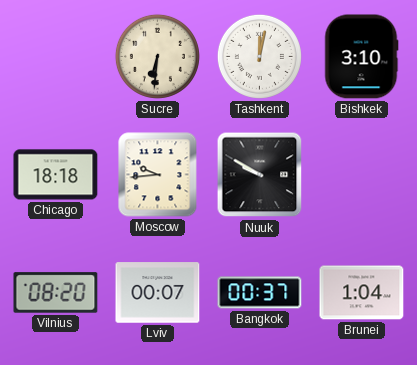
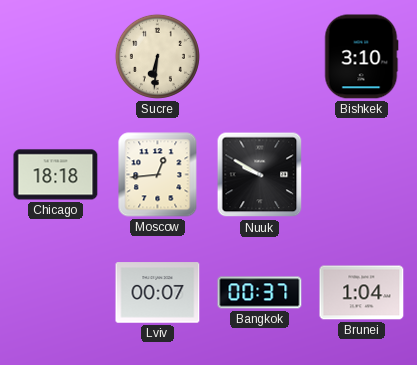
Tashkent: 12:02 -> none (259, 56)
Moscow: 9:44 -> 12:44 (158, 175)
Vilnius: 08:20 -> none (56, 293)
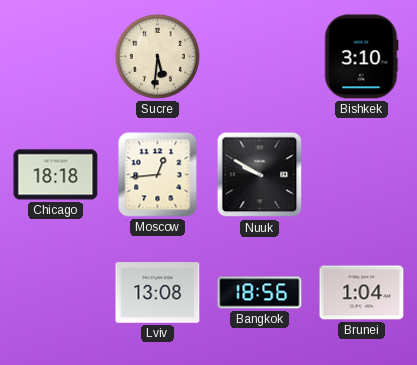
Sucre: 6:31 -> 5:31 (157, 56)
Lviv: 00:07 -> 13:08 (158, 293)
Bangkok: 00:37 -> 18:56 (260, 293)
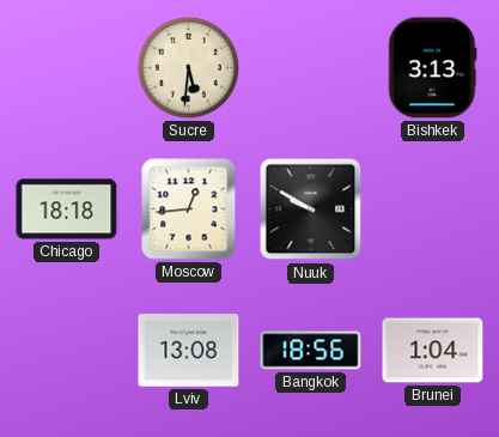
Bishkek: 3:10 -> 3:13 (432, 68)
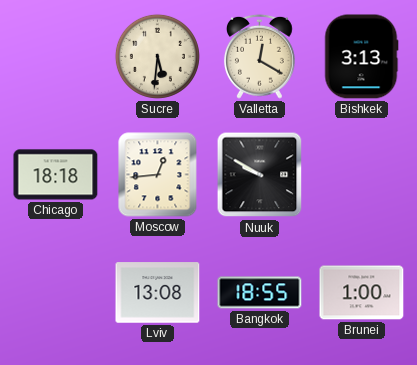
Valletta: none -> 12:20 (259, 56)
Bangkok: 18:56 -> 18:55 (260, 293)
Brunei: 1:04 -> 1:00 (362, 293)
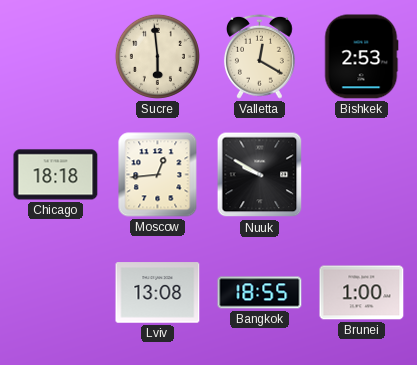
Sucre: 5:31 -> 5:59 (157, 56)
Bishkek: 3:13 -> 2:53 (361, 57)
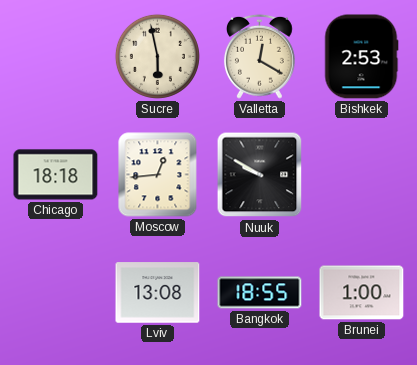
Sucre: 5:59 -> 5:58 (157, 56)
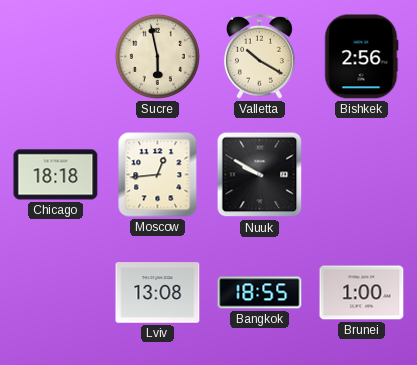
Valletta: 12:20 -> 10:20 (259, 56)
Bishkek: 2:53 -> 2:56 (361, 57)
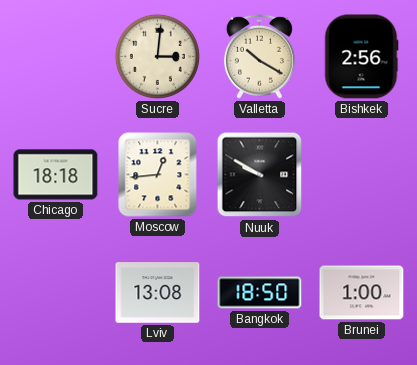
Sucre: 5:58 -> 3:01 (157, 56)
Bangkok: 18:55 -> 18:50 (260, 293)
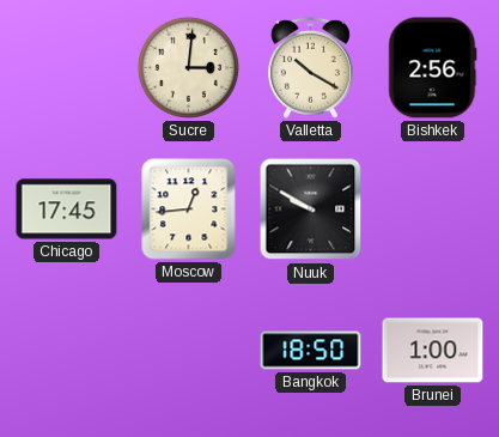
Chicago: 18:18 -> 17:45 (67, 210)
Lviv: 13:08 -> none (158, 293)
